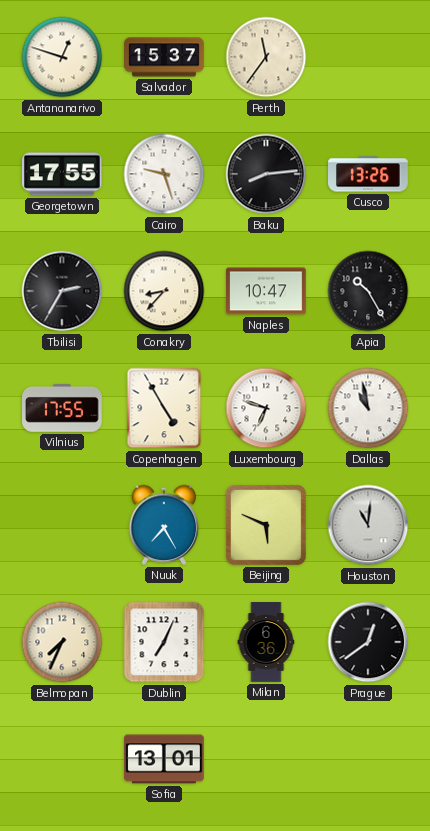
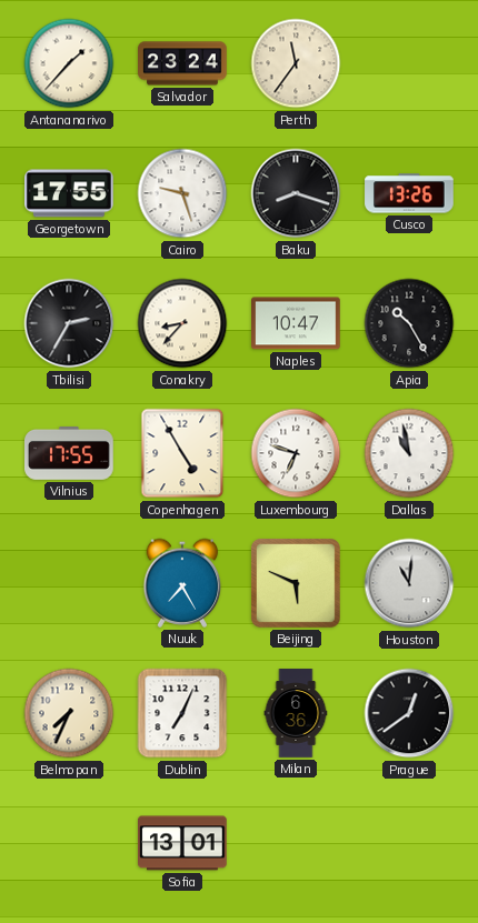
Antananarivo: 12:48 -> 1:37 (69, 63)
Salvador: 15:37 -> 23:24 (182, 63)
Baku: 8:14 -> 8:18 (296, 193)
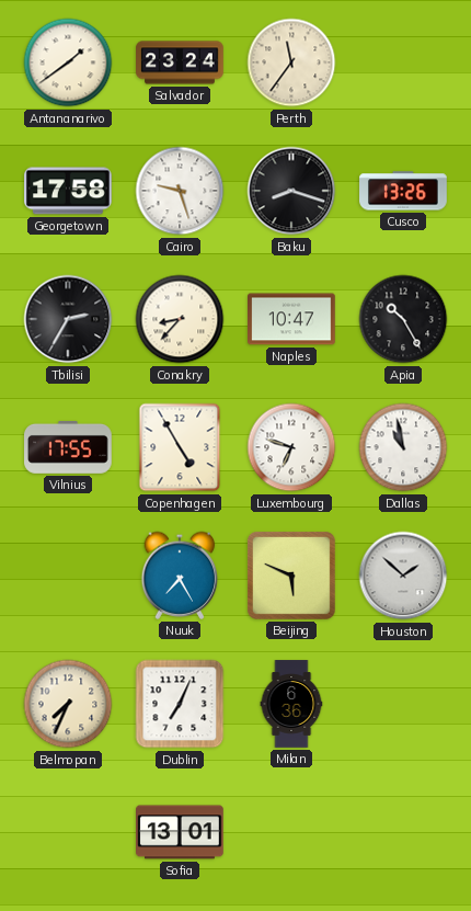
Antananarivo: 1:37 -> 1:39 (68, 62)
Georgetown: 17:55 -> 17:58 (69, 191)
Houston: 11:01 -> 1:52 (403, 576)
Prague: 12:39 -> none (409, 713)
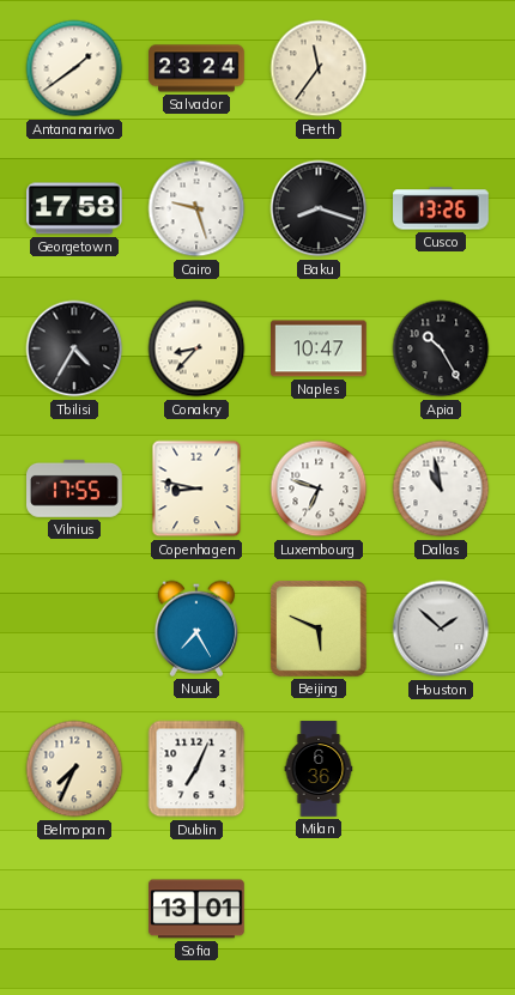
Tbilisi: 2:35 -> 4:35 (74, 348)
Copenhagen: 4:55 -> 8:47 (196, 489)
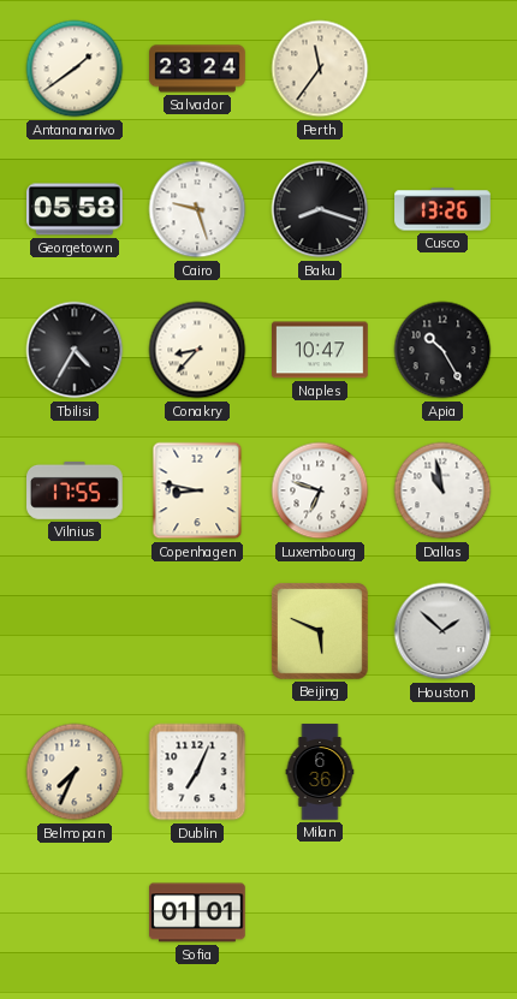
Georgetown: 17:58 -> 05:58 (76, 209)
Nuuk: 7:25 -> none (196, 629)
Sofia: 13:01 -> 01:01 (197, 912)
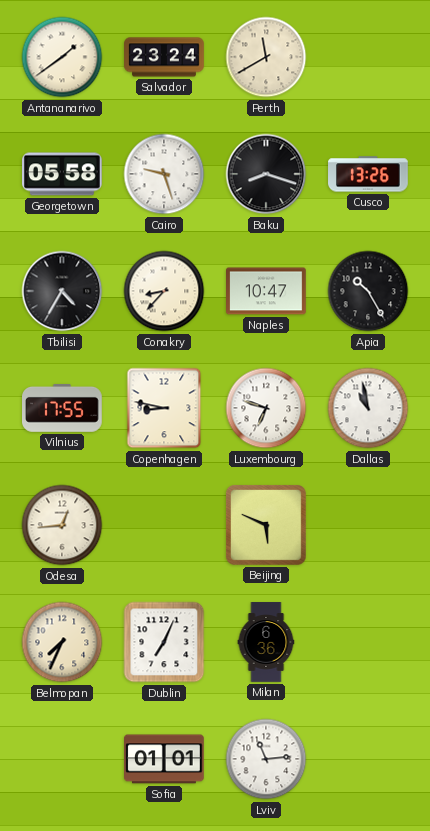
Perth: 11:36 -> 11:40 (266, 57)
Odesa: none -> 12:44 (62, 525)
Houston: 1:52 -> none (442, 631)
Lviv: none -> 11:14 (266, 759)
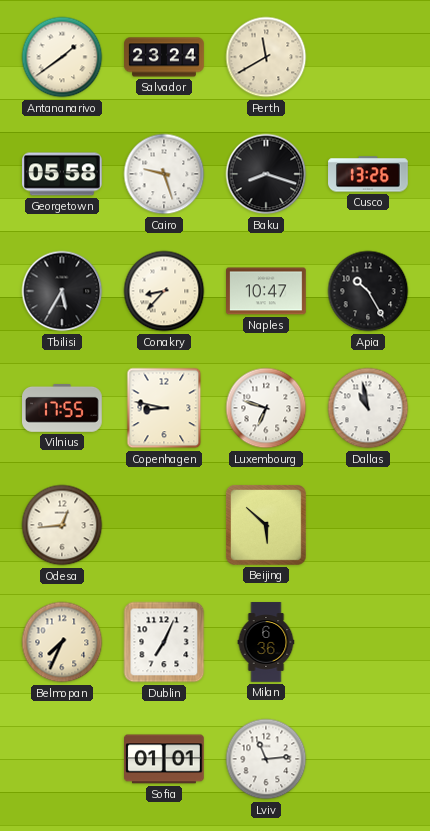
Tbilisi: 4:35 -> 5:35 (62, 291)
Beijing: 5:49 -> 5:52 (266, 525)
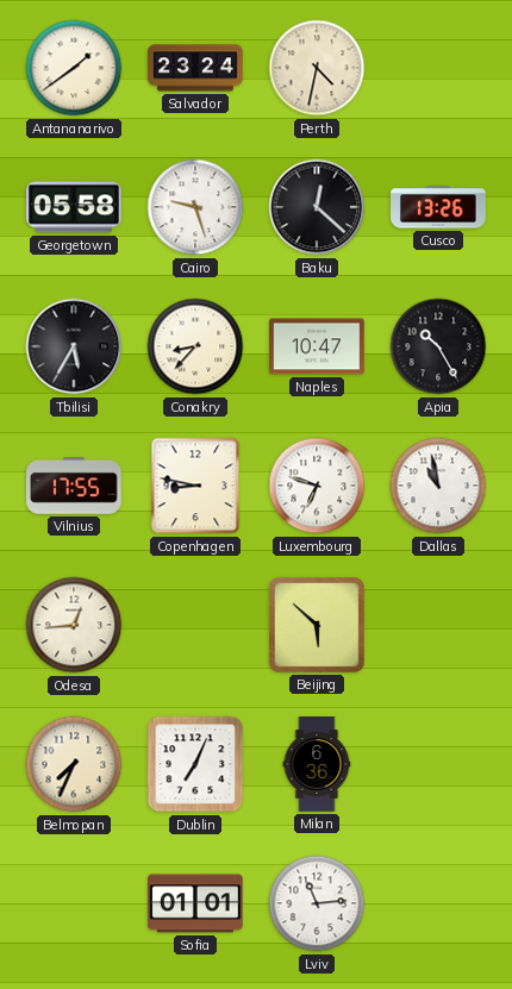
Perth: 11:40 -> 4:32 (317, 68)
Baku: 8:18 -> 12:22 (317, 207)
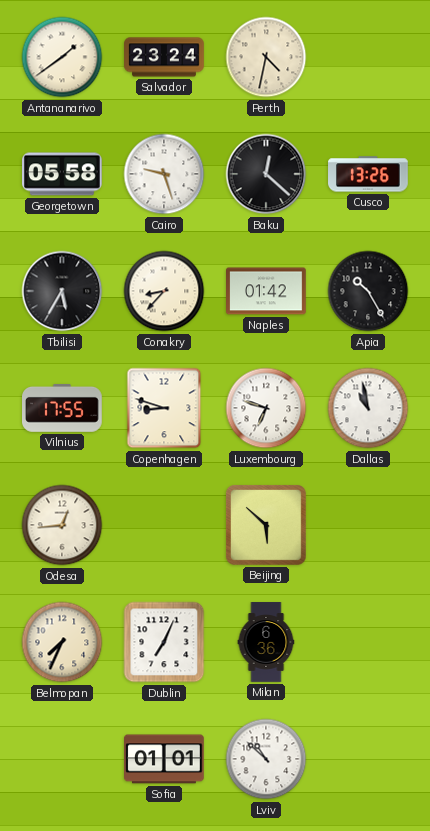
Naples: 10:47 -> 01:42 (266, 291)
Copenhagen: 8:47 -> 8:48 (164, 408)
Lviv: 11:14 -> 10:52 (266, 759)
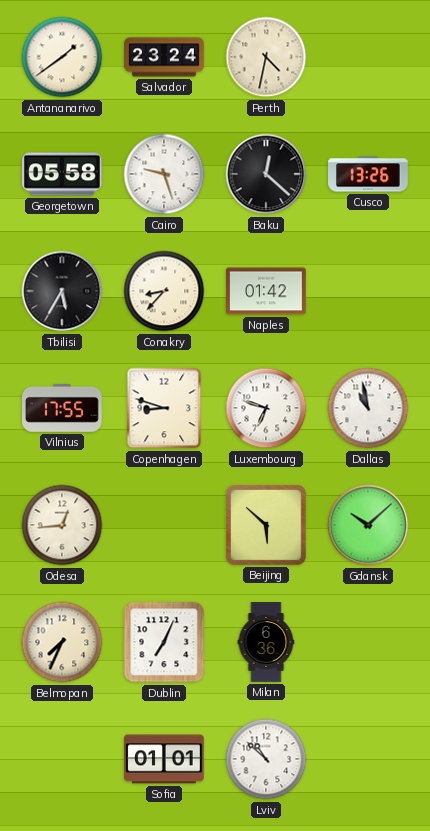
Apia: 10:25 -> none (368, 291)
Gdansk: none -> 10:08 (368, 525)
